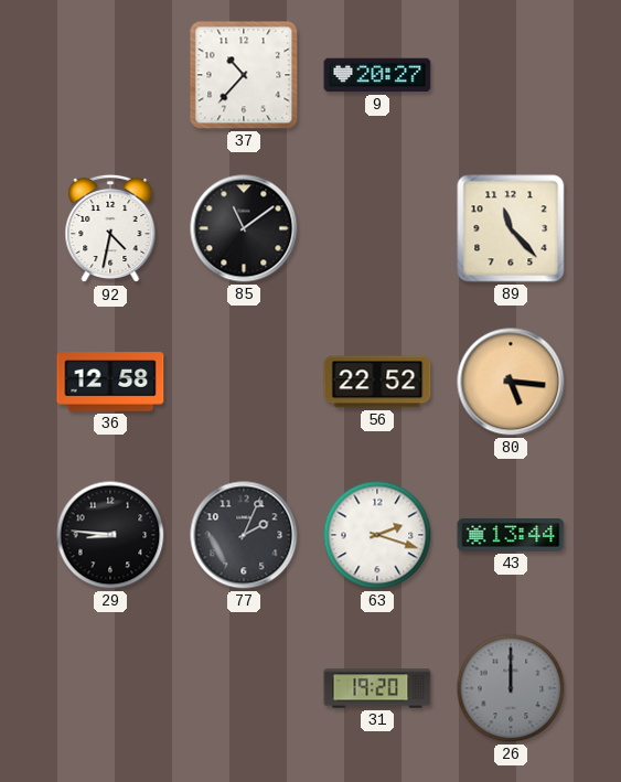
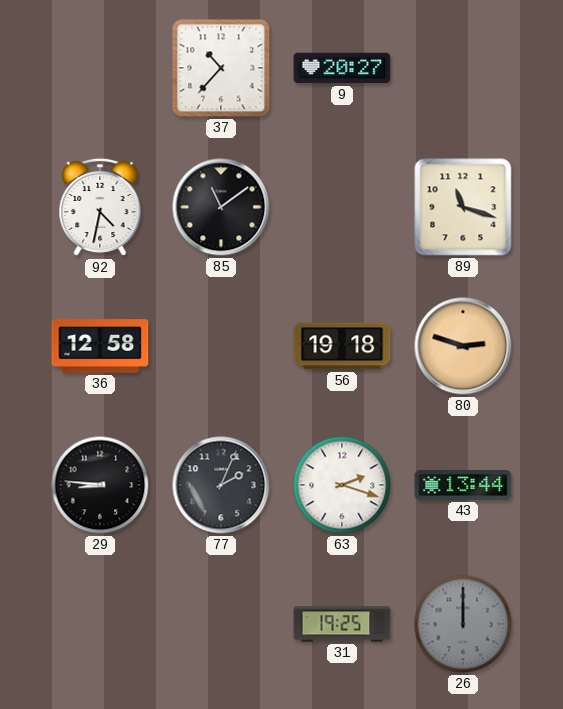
89: 11:23 -> 11:18 (463, 207)
56: 22:52 -> 19:18 (342, 346)
80: 5:16 -> 2:48 (463, 346)
31: 19:20 -> 19:25 (342, 624)
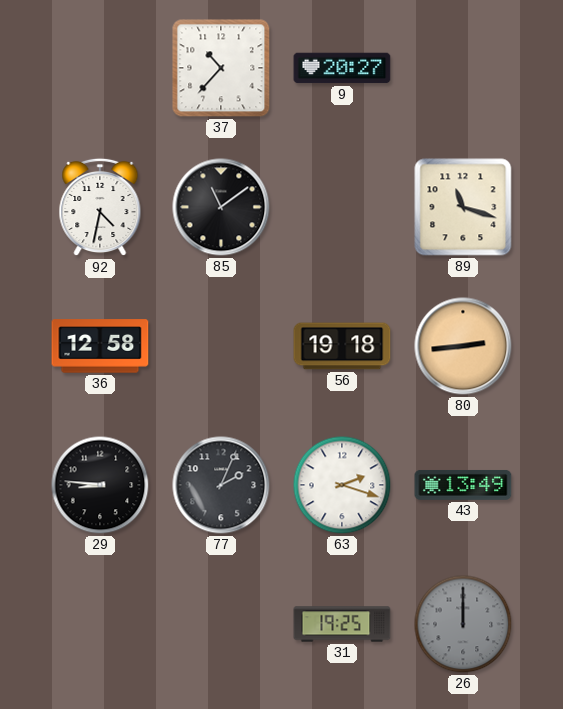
80: 2:48 -> 2:44 (463, 346)
43: 13:44 -> 13:49 (463, 485)
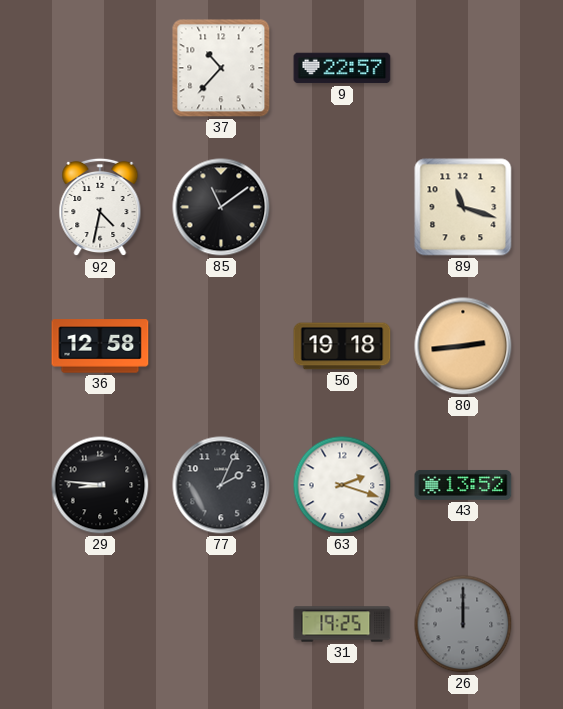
9: 20:27 -> 22:57 (342, 68)
43: 13:49 -> 13:52 (463, 485)
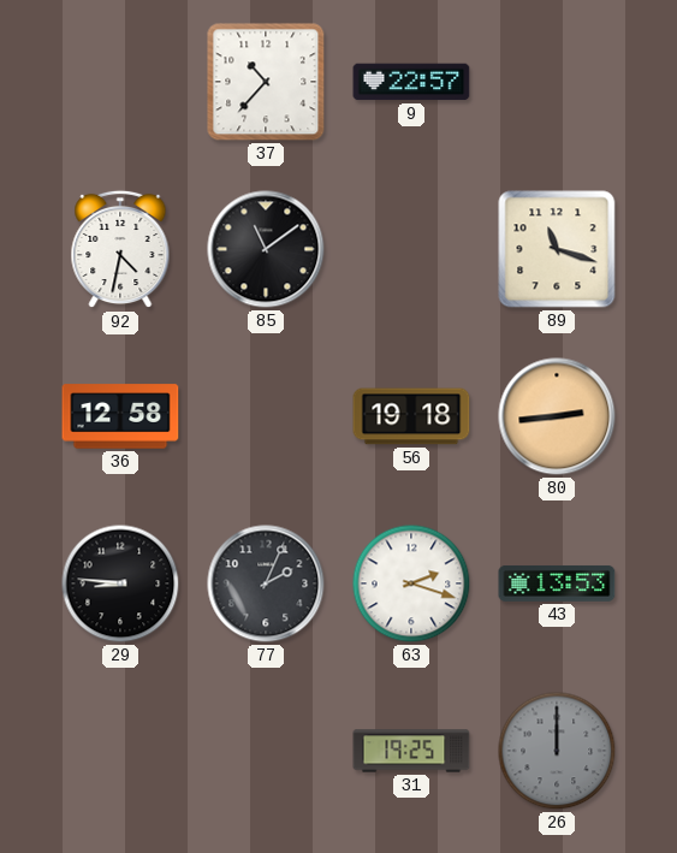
43: 13:52 -> 13:53 (557, 584)
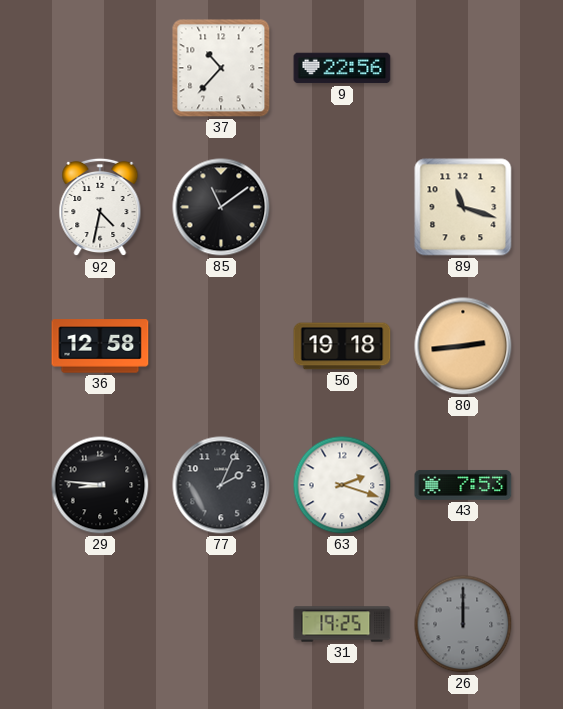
9: 22:57 -> 22:56 (342, 68)
43: 13:53 -> 7:53 (463, 485)
